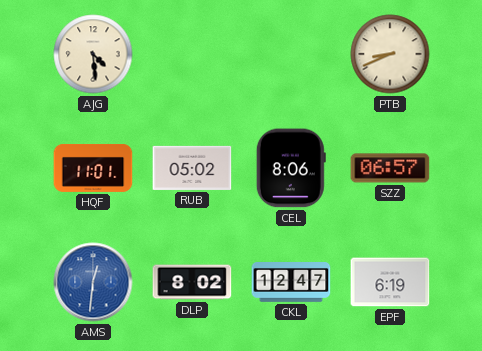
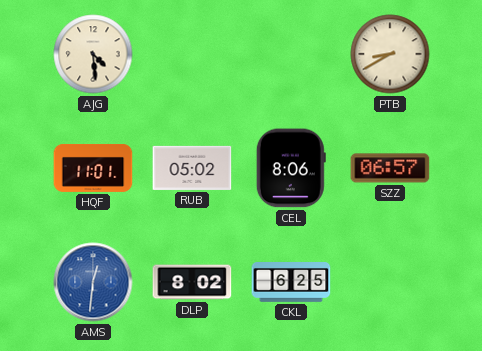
PTB: 8:41 -> 8:40 (390, 54)
CKL: 12:47 -> 6:25 (291, 283)
EPF: 6:19 -> none (390, 282)
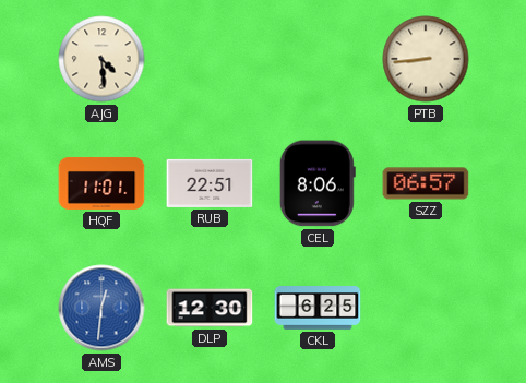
PTB: 8:40 -> 8:44 (426, 59)
RUB: 05:02 -> 22:51 (210, 183)
DLP: 8:02 -> 12:30 (210, 308)
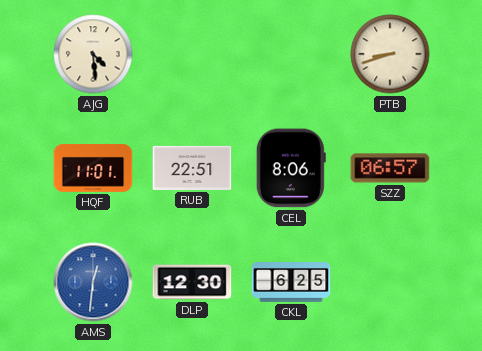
PTB: 8:44 -> 8:42 (390, 54)
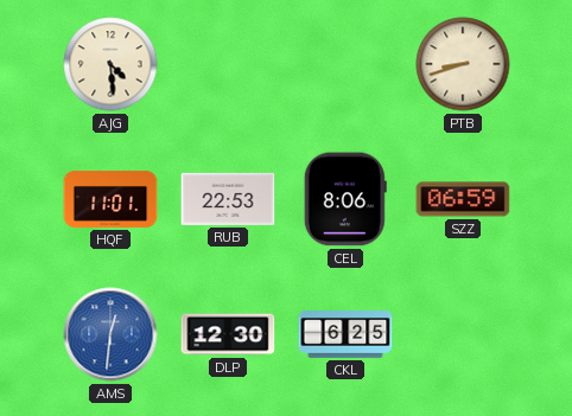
RUB: 22:51 -> 22:53 (228, 199)
SZZ: 06:57 -> 06:59 (463, 199)
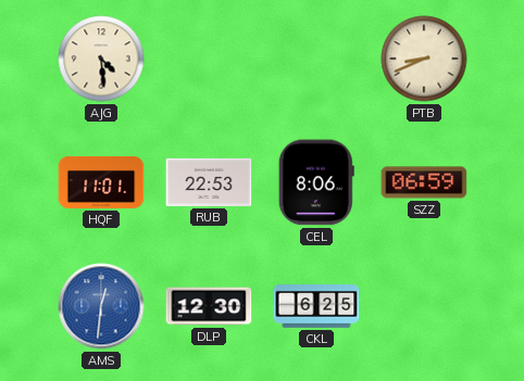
PTB: 8:42 -> 8:41 (424, 59)
